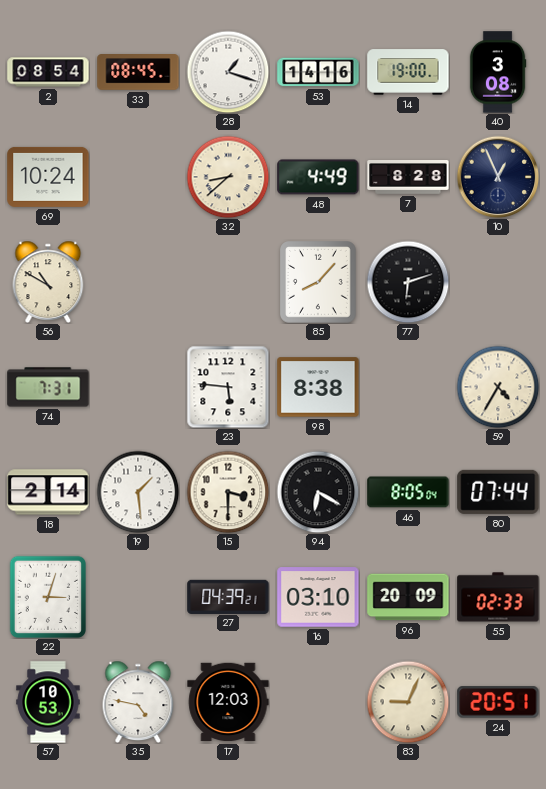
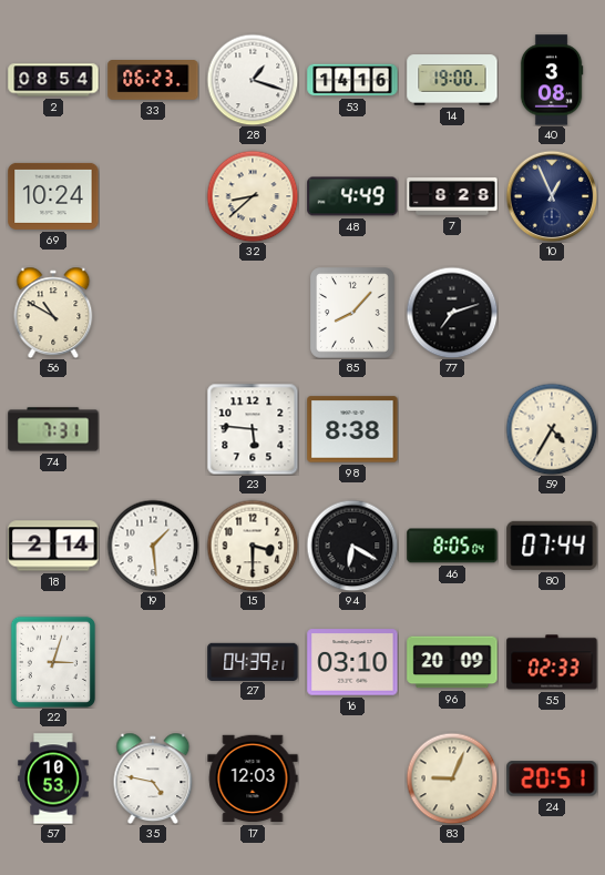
33: 08:45 -> 06:23 (153, 80)
77: 6:12 -> 7:12 (452, 313)
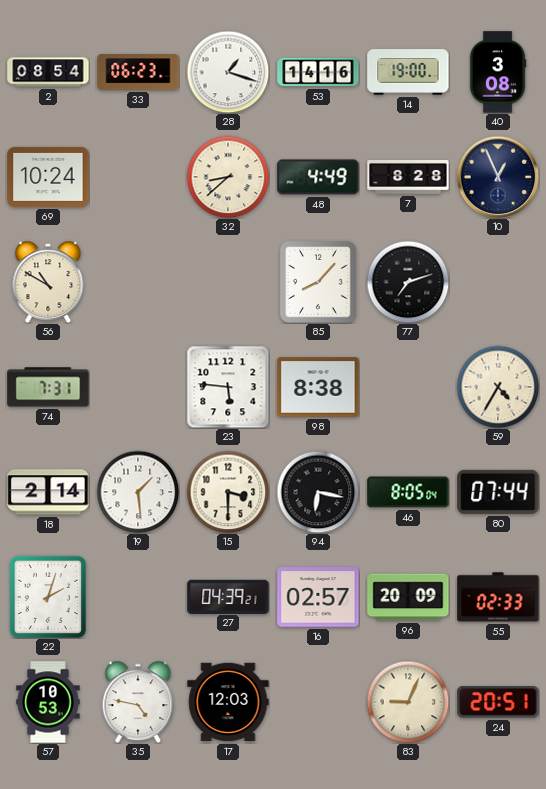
94: 6:20 -> 6:17 (318, 492)
22: 3:03 -> 2:03 (47, 596)
16: 03:10 -> 02:57 (318, 597)
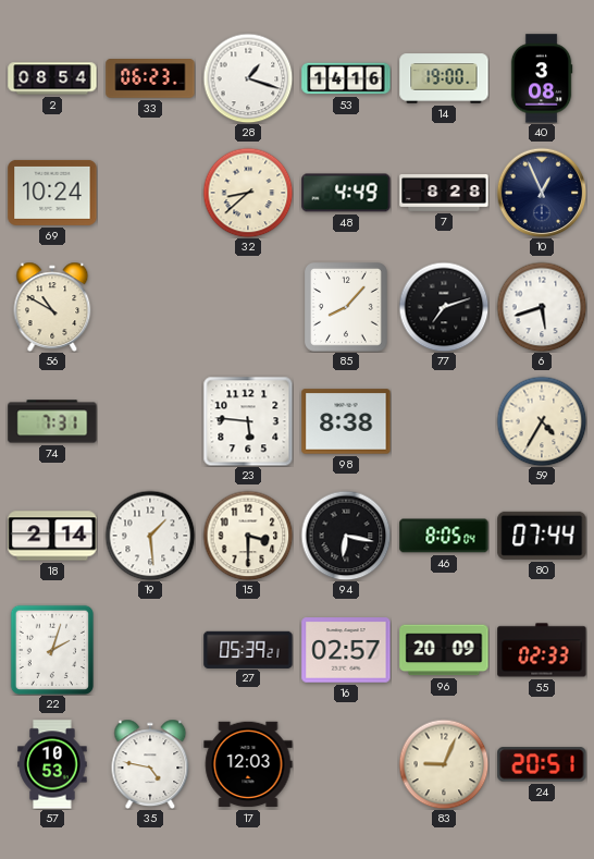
6: none -> 5:42 (542, 307)
27: 04:39 -> 05:39 (248, 649)
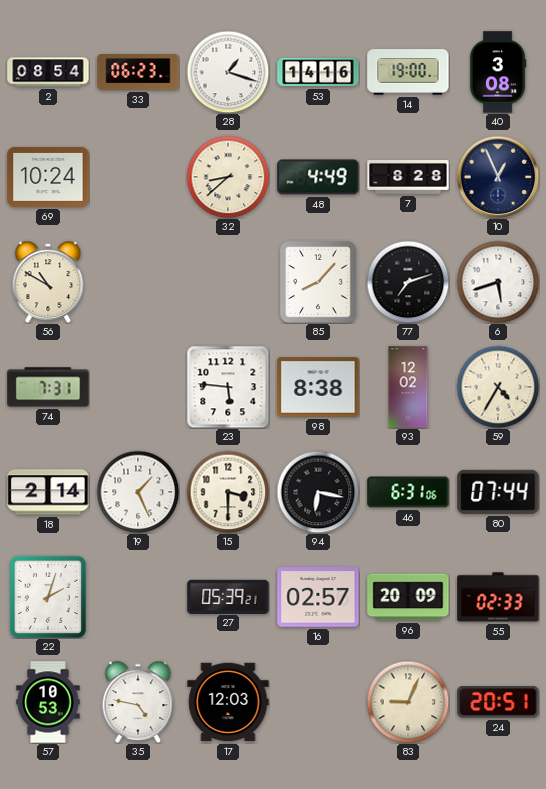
93: none -> 12:02 (408, 387)
19: 1:29 -> 1:26 (138, 492)
46: 8:05 -> 6:31 (408, 492)
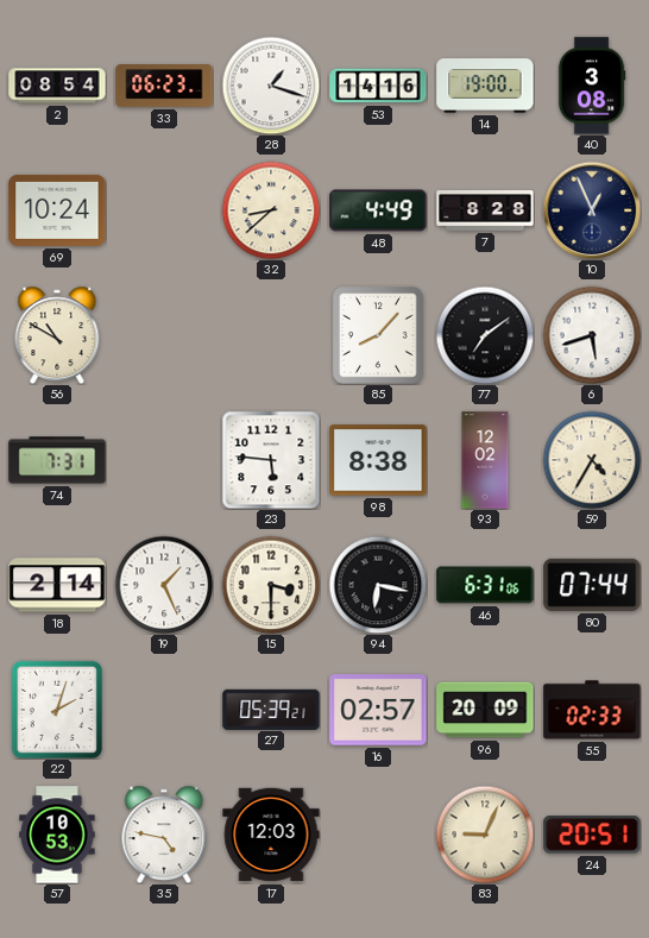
77: 7:12 -> 7:09 (485, 335)
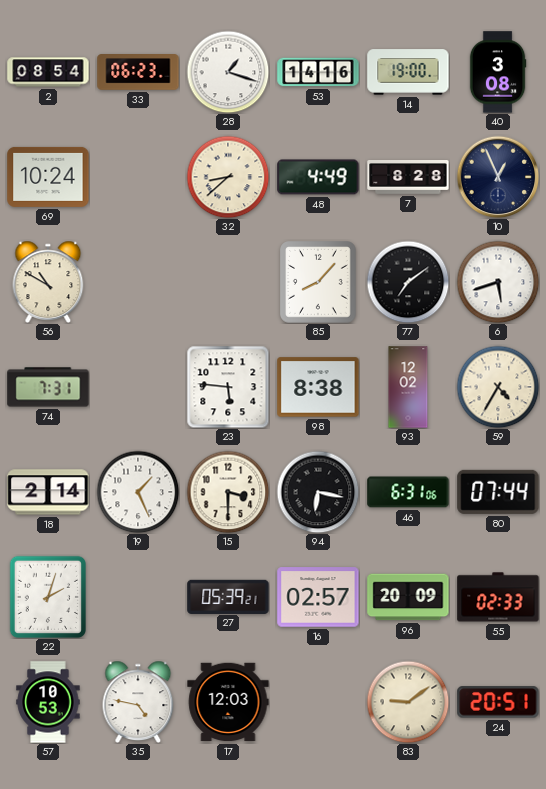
83: 9:04 -> 9:09 (408, 702)
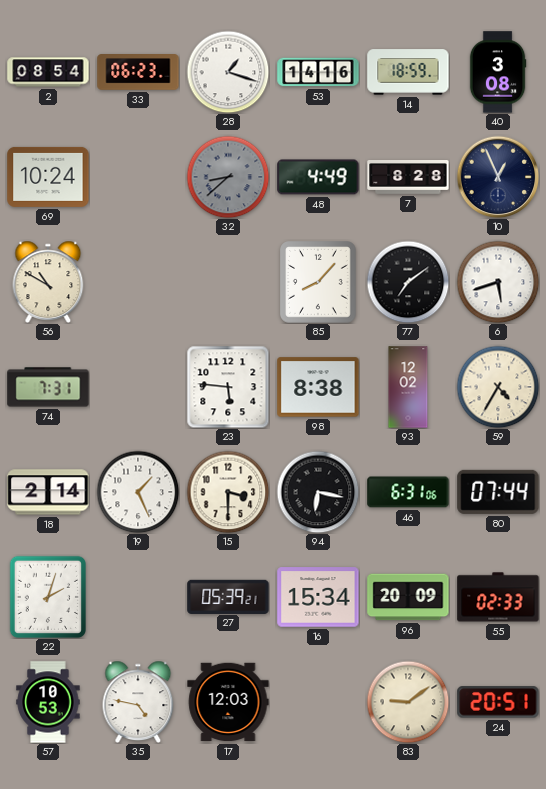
14: 19:00 -> 18:59 (408, 72)
32 dial: cream -> grey (228, 177)
16: 02:57 -> 15:34 (318, 597)
